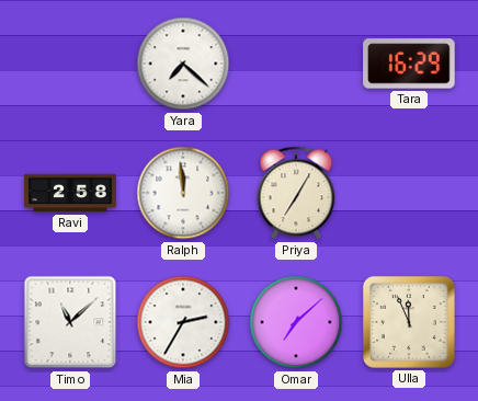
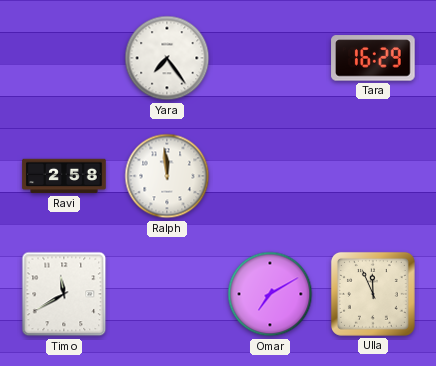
Yara: 7:22 -> 7:24 (167, 58)
Priya: 7:05 -> none (296, 193)
Timo: 11:08 -> 11:40 (64, 294)
Mia: 2:35 -> none (183, 322)
Omar: 7:08 -> 7:10 (270, 294)
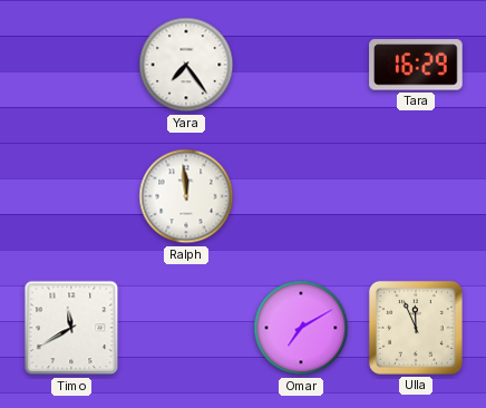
Ravi: 2:58 -> none (64, 176)
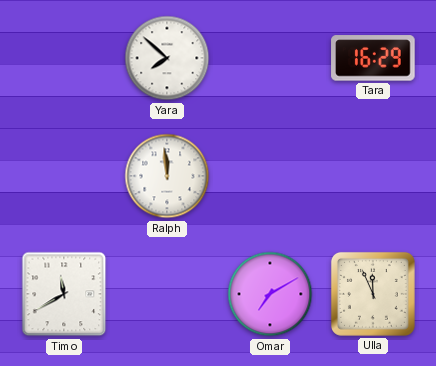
Yara: 7:24 -> 7:52 (167, 58)
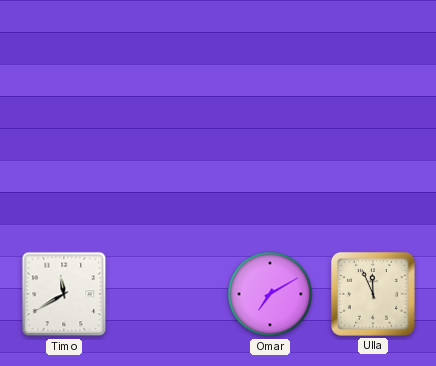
Yara: 7:52 -> none (167, 58)
Tara: 16:29 -> none (373, 58)
Ralph: 11:59 -> none (167, 176)
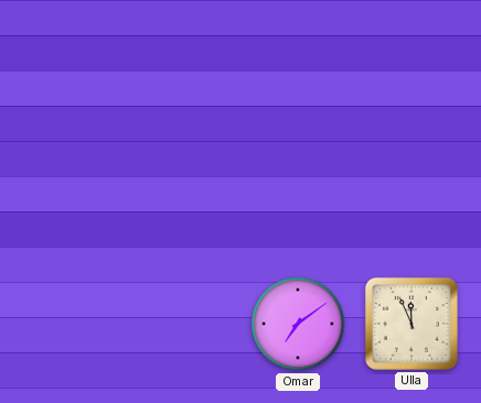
Timo: 11:40 -> none (64, 294)
Omar: 7:10 -> 7:09 (298, 324)
